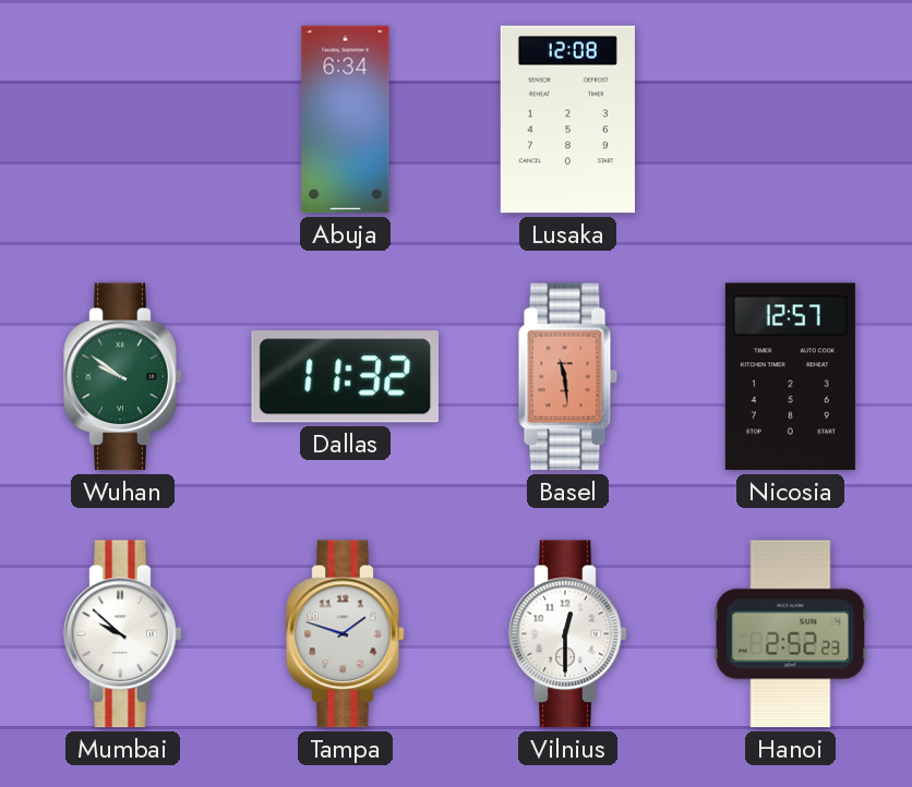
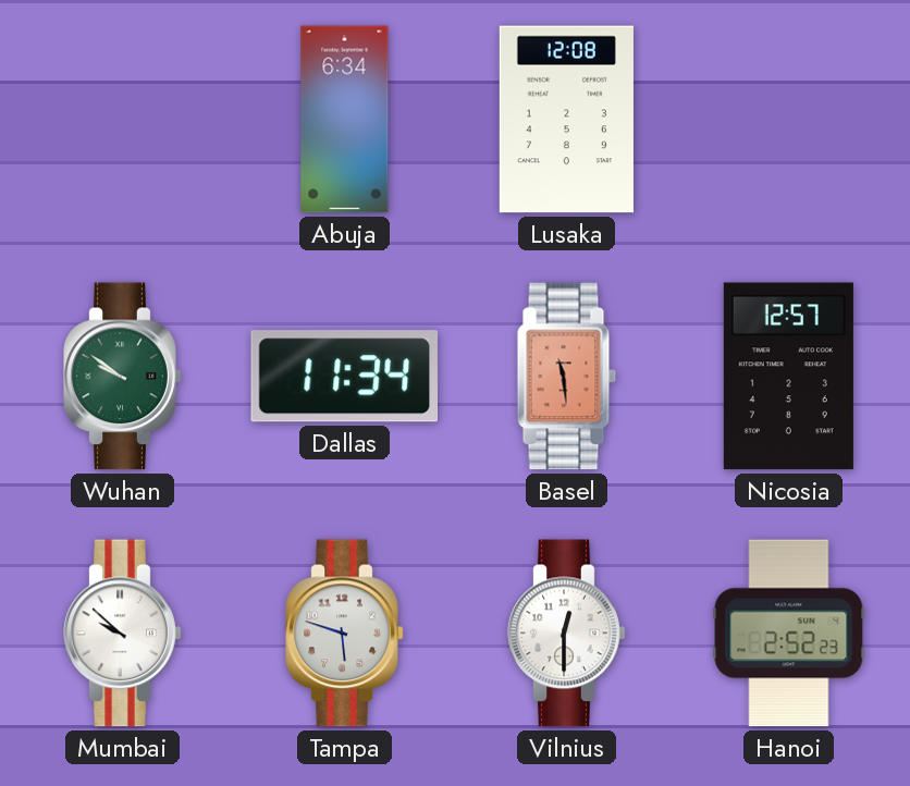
Dallas: 11:32 -> 11:34 (344, 377)
Tampa: 1:48 -> 5:48 (345, 634)
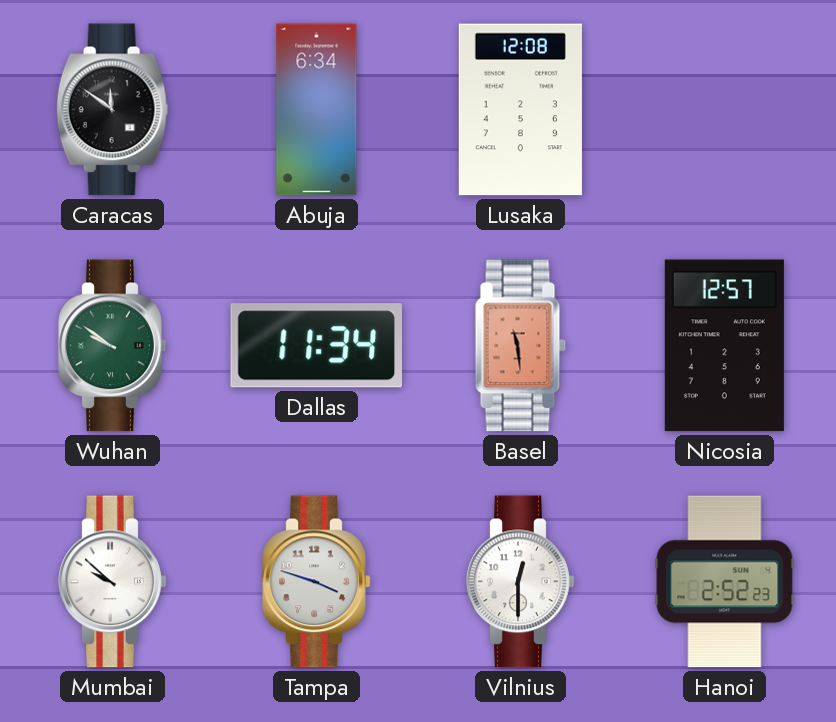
Caracas: none -> 11:51 (112, 110)
Tampa: 5:48 -> 3:48 (317, 582)
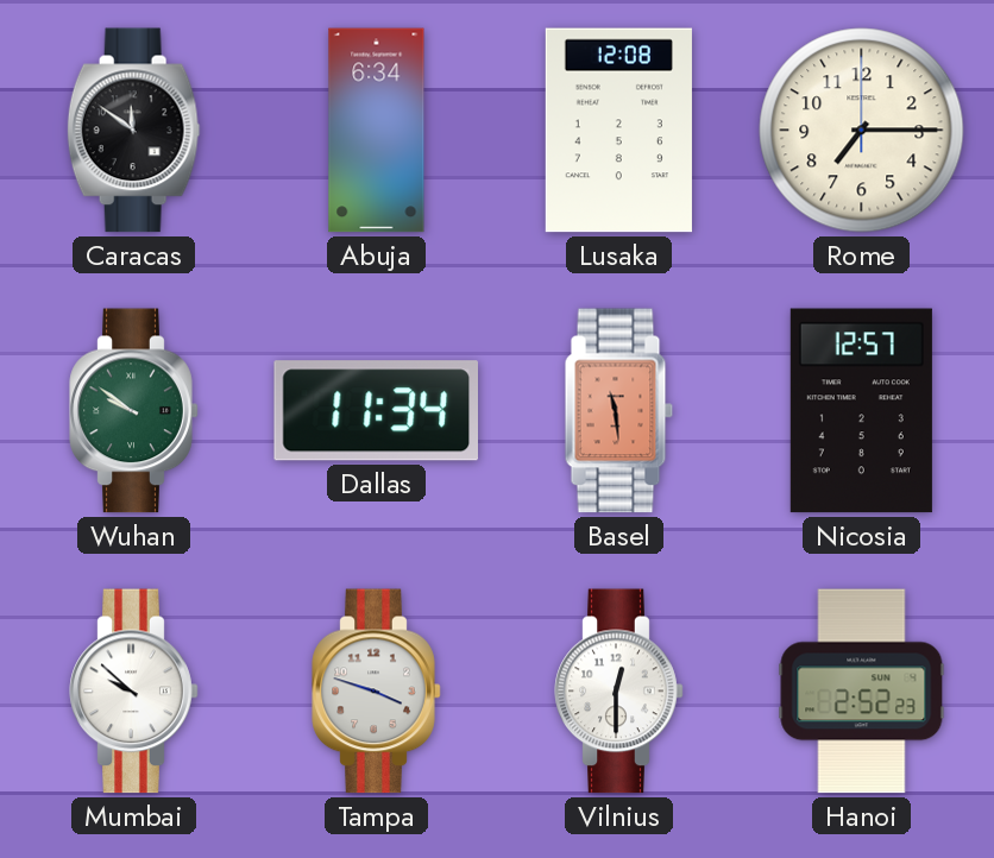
Rome: none -> 7:15 (862, 131)
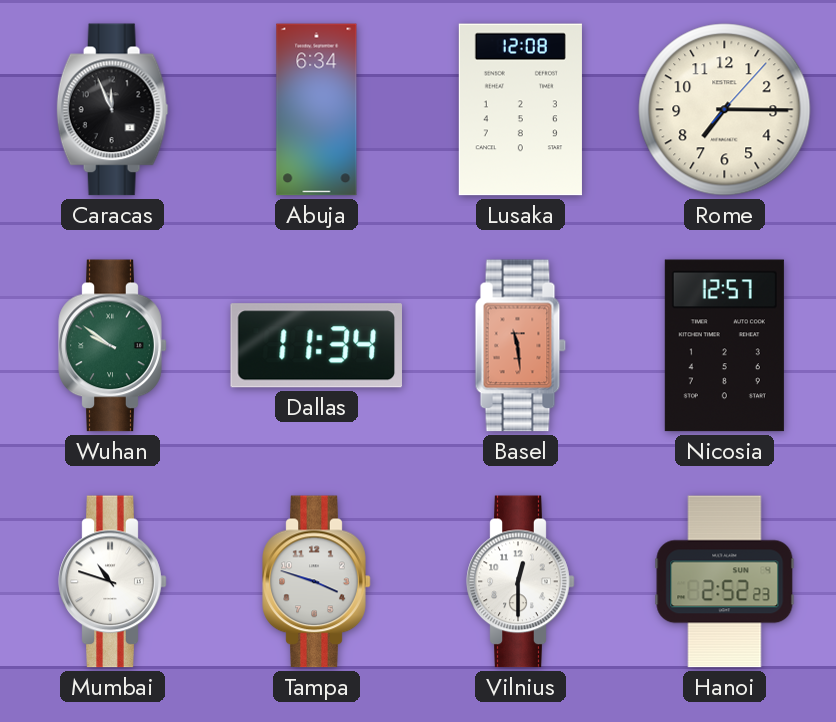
Caracas: 11:51 -> 11:56 (112, 110)
Rome: 7:15:00 -> 7:15:07 (725, 110)
Mumbai: 9:52 -> 10:48 (113, 582)
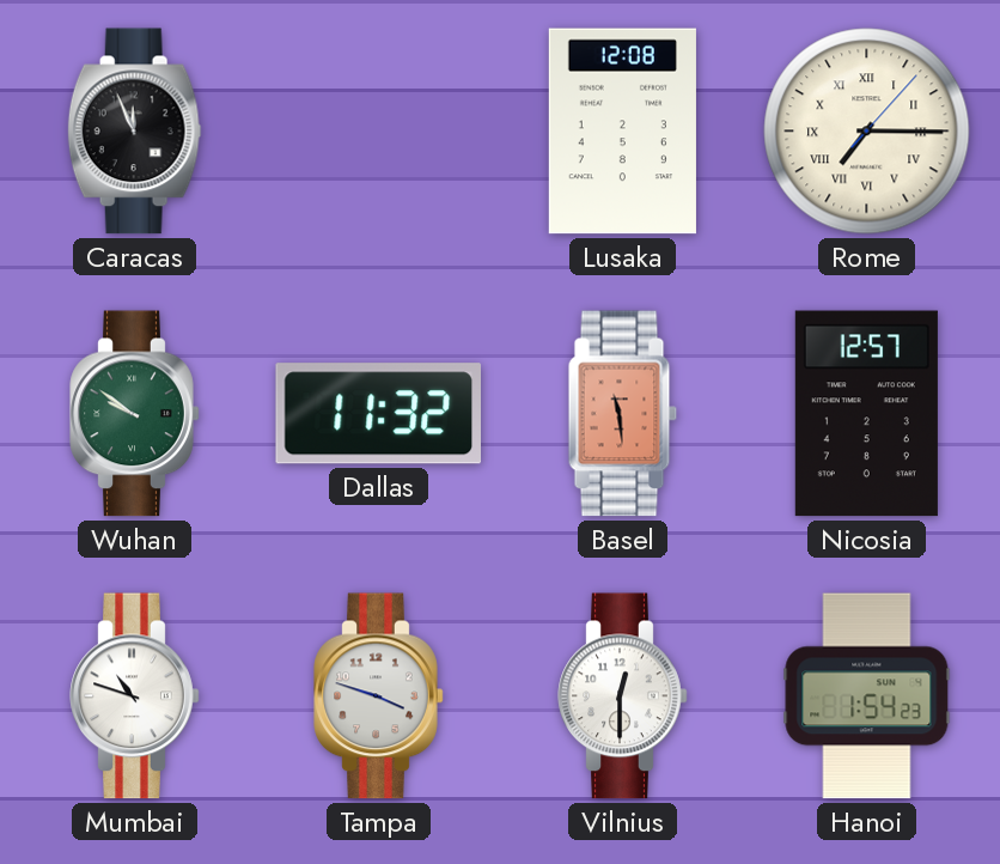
Abuja: 6:34 -> none (317, 110)
Rome numerals: Arabic -> Roman (867, 132)
Dallas: 11:34 -> 11:32 (378, 414)
Hanoi: 2:52 -> 1:54 (867, 696)
